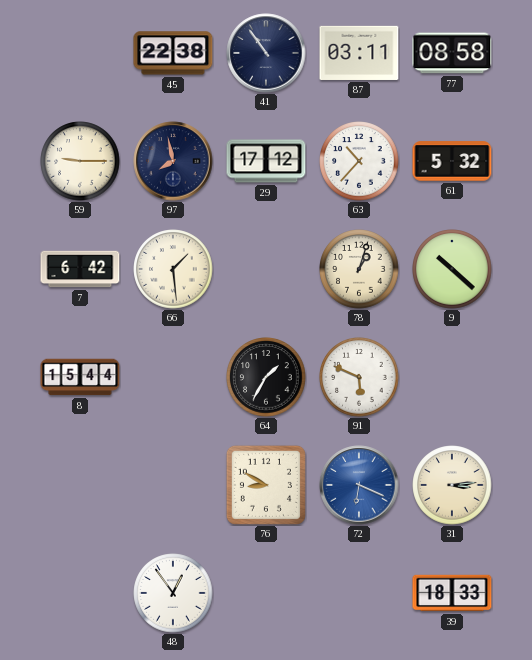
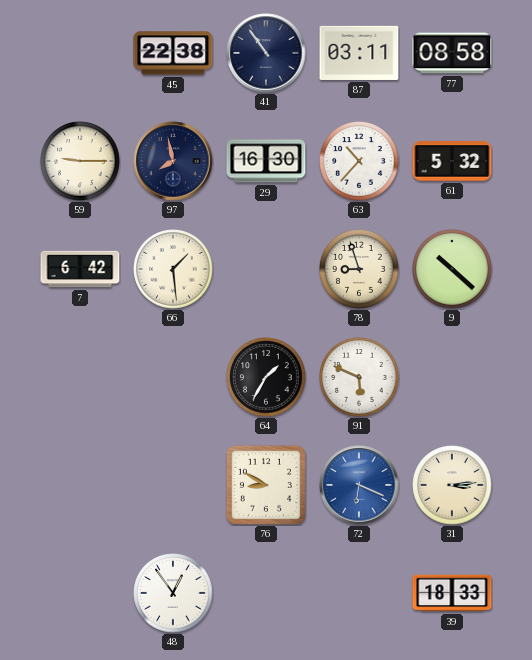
29: 17:12 -> 16:30 (266, 161)
78: 1:03 -> 8:57 (359, 269)
8: 15:44 -> none (80, 377)
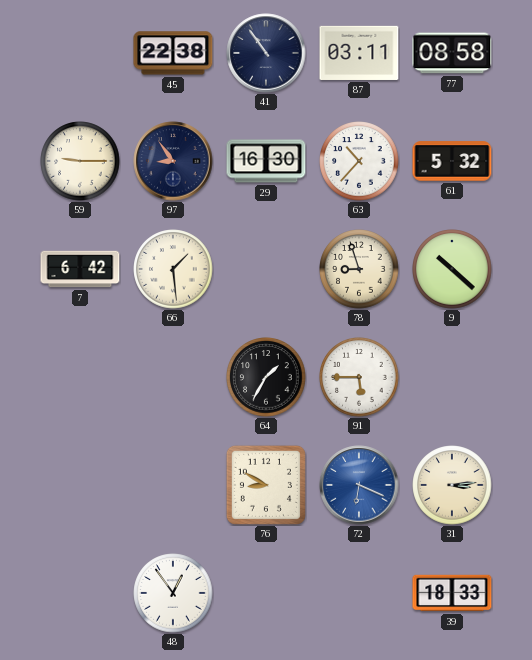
97: 7:58 -> 8:54 (173, 161)
91: 5:49 -> 5:45 (359, 377)
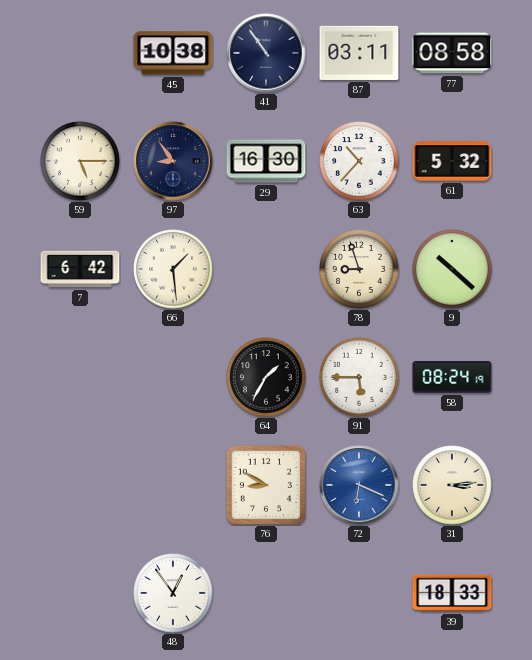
45: 22:38 -> 10:38 (173, 53)
59: 9:15 -> 5:15 (80, 161)
58: none -> 08:24 (452, 377)
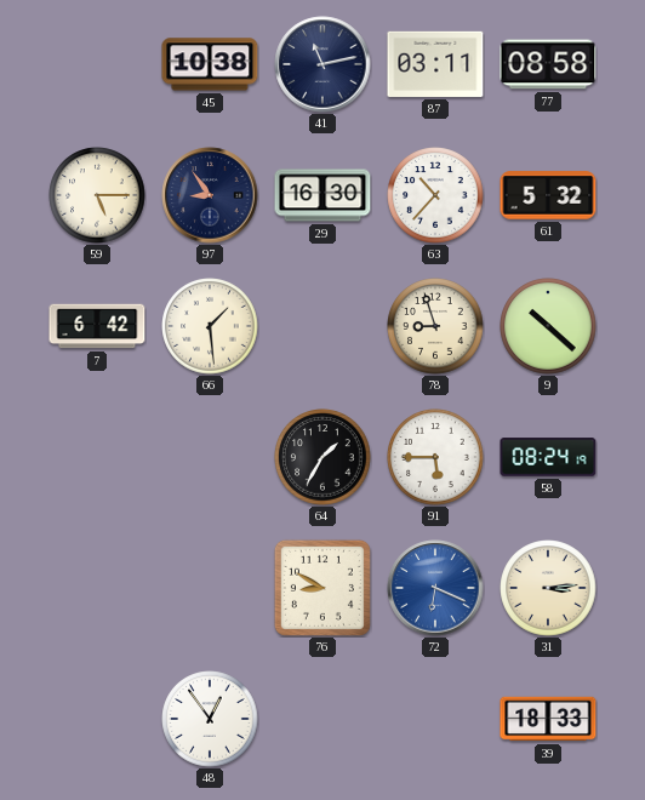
41: 10:54 -> 11:13 (322, 64)
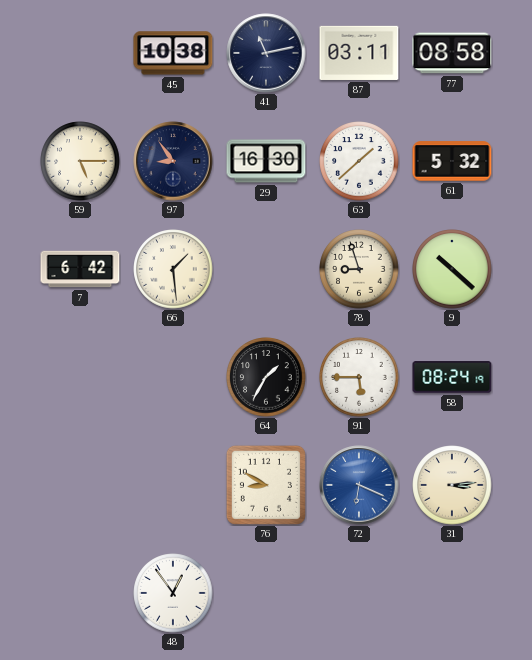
63: 10:37 -> 1:38 (359, 161)
39: 18:33 -> none (548, 719)
